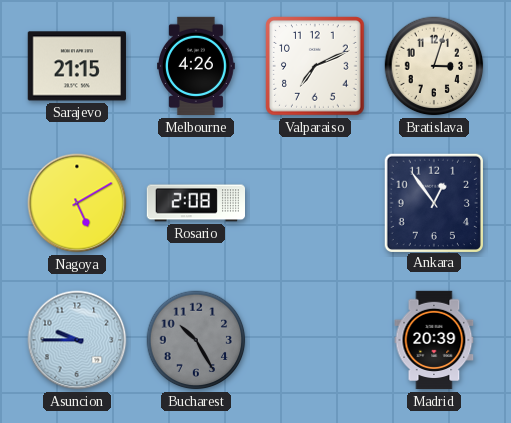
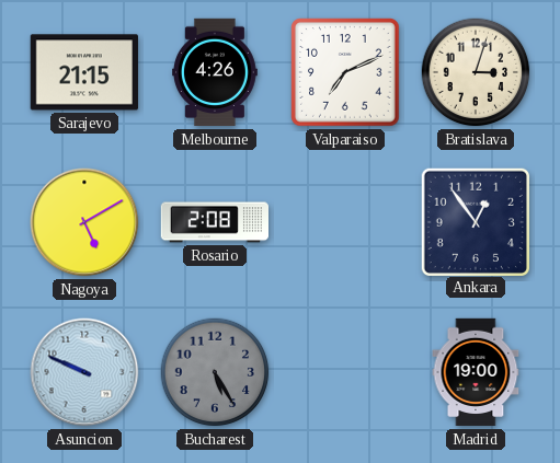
Asuncion: 9:45 -> 9:49 (84, 372)
Bucharest: 10:25 -> 5:25 (215, 372)
Madrid: 20:39 -> 19:00 (476, 372)
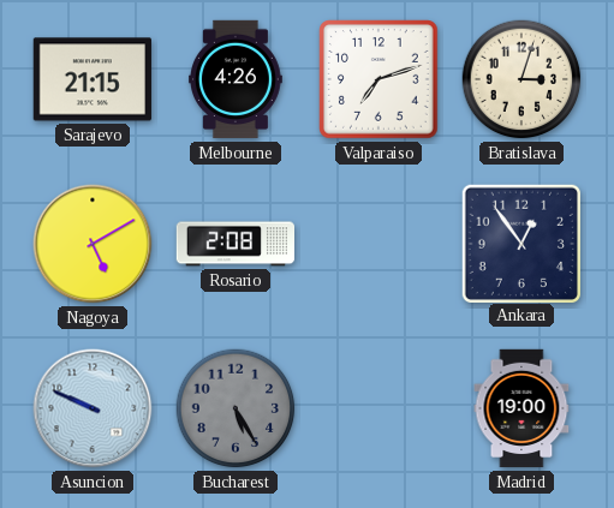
Valparaiso: 7:11 -> 7:12 (380, 80)
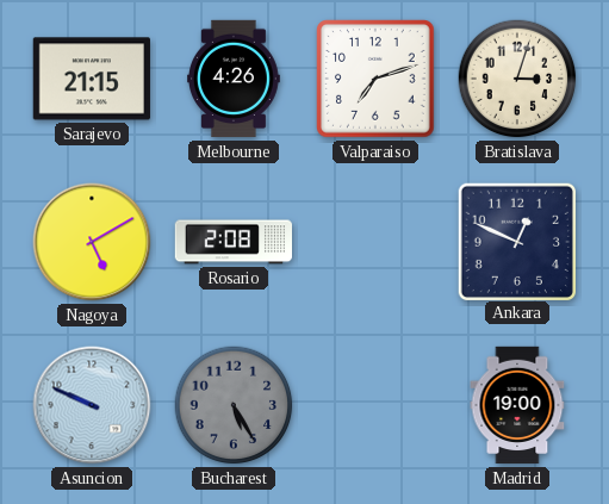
Ankara: 12:54 -> 12:49 (516, 241)
